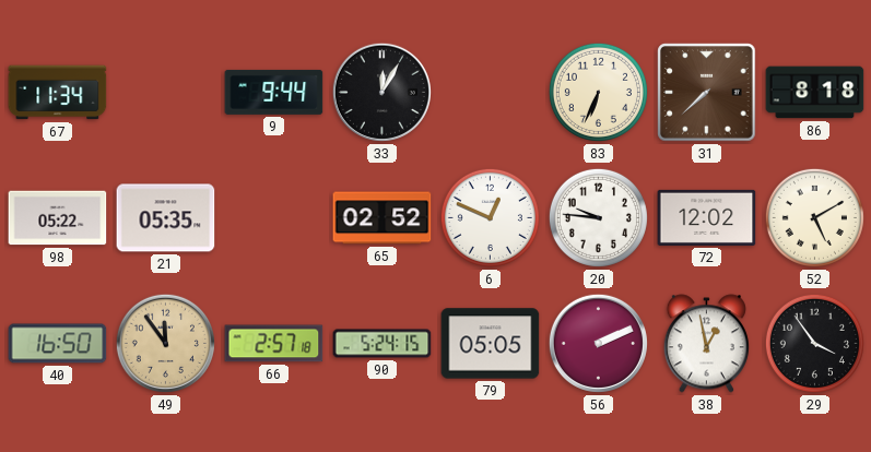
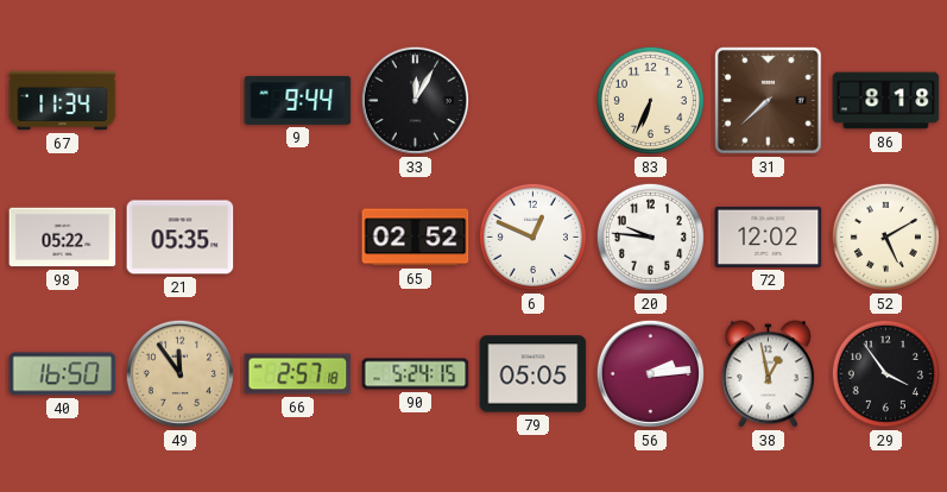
56: 2:11 -> 2:14 (650, 373)
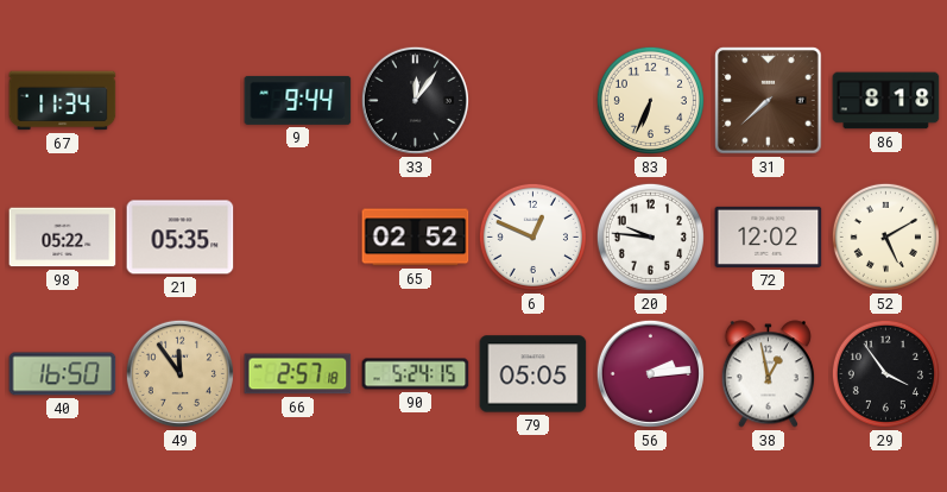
33: 12:05 -> 12:06 (415, 100)
